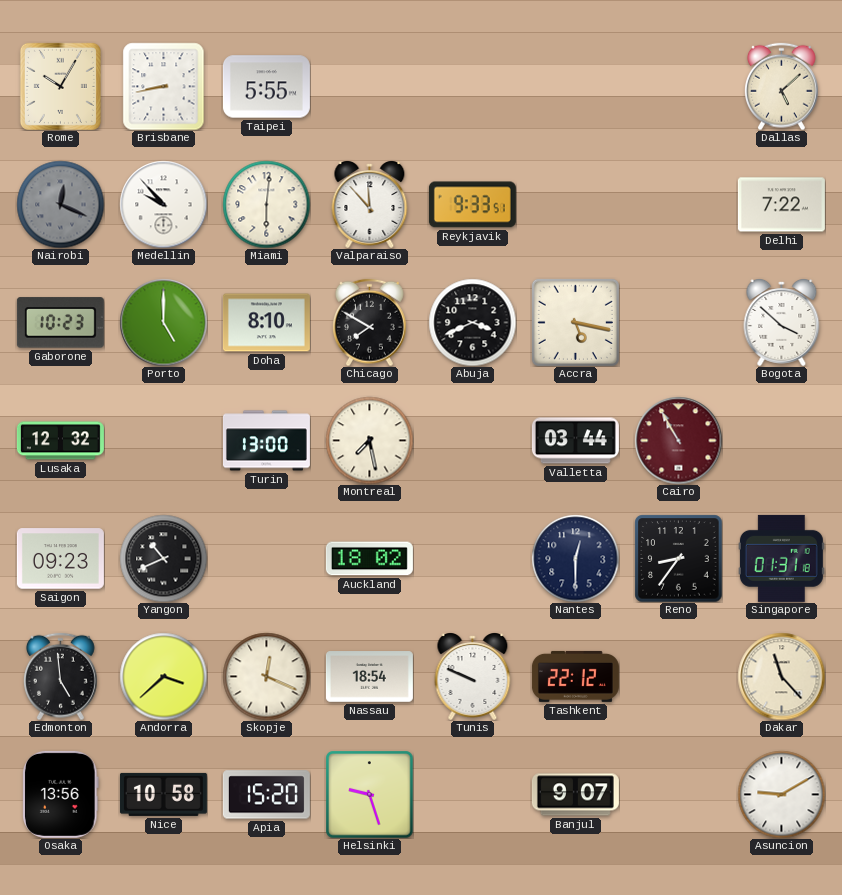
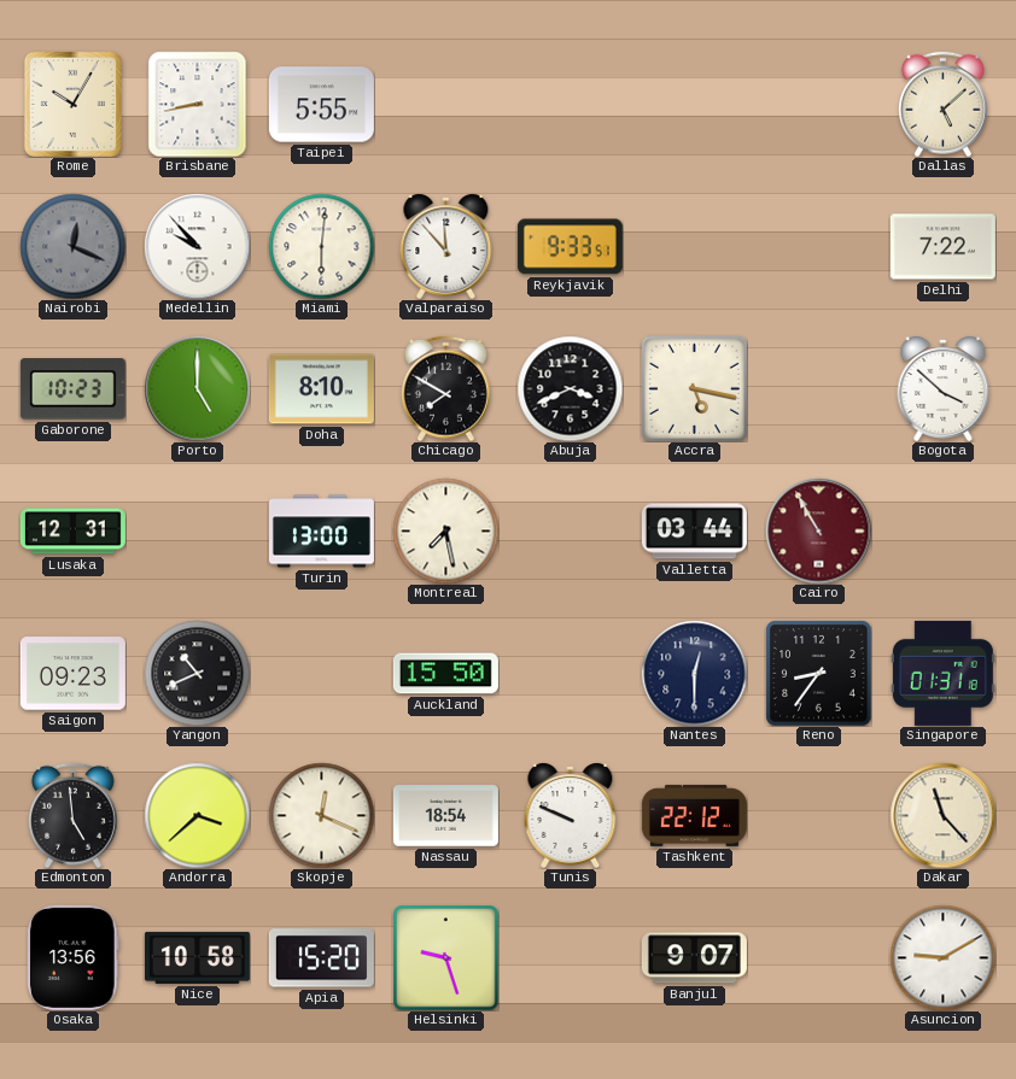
Lusaka: 12:32 -> 12:31 (72, 532)
Auckland: 18:02 -> 15:50 (445, 674)
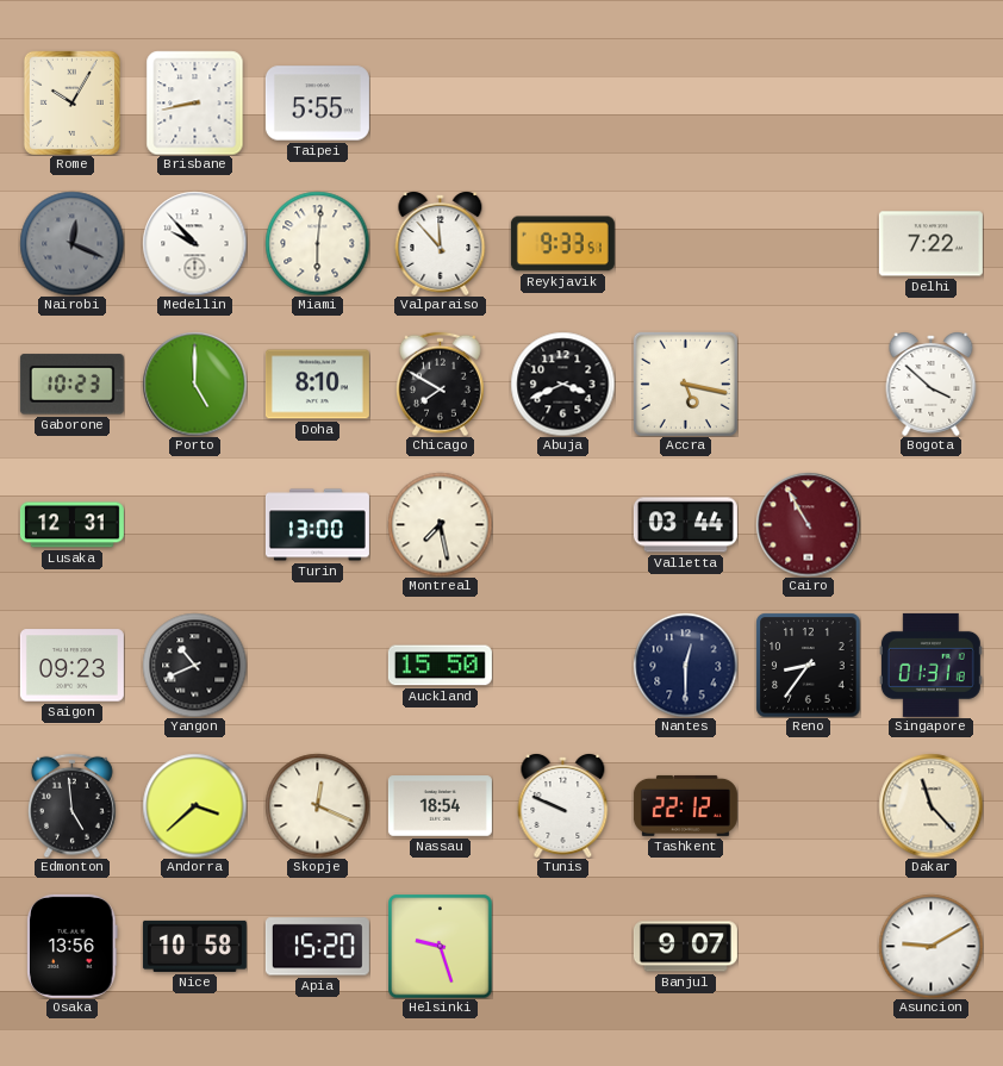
Dallas: 5:08 -> none (942, 104)
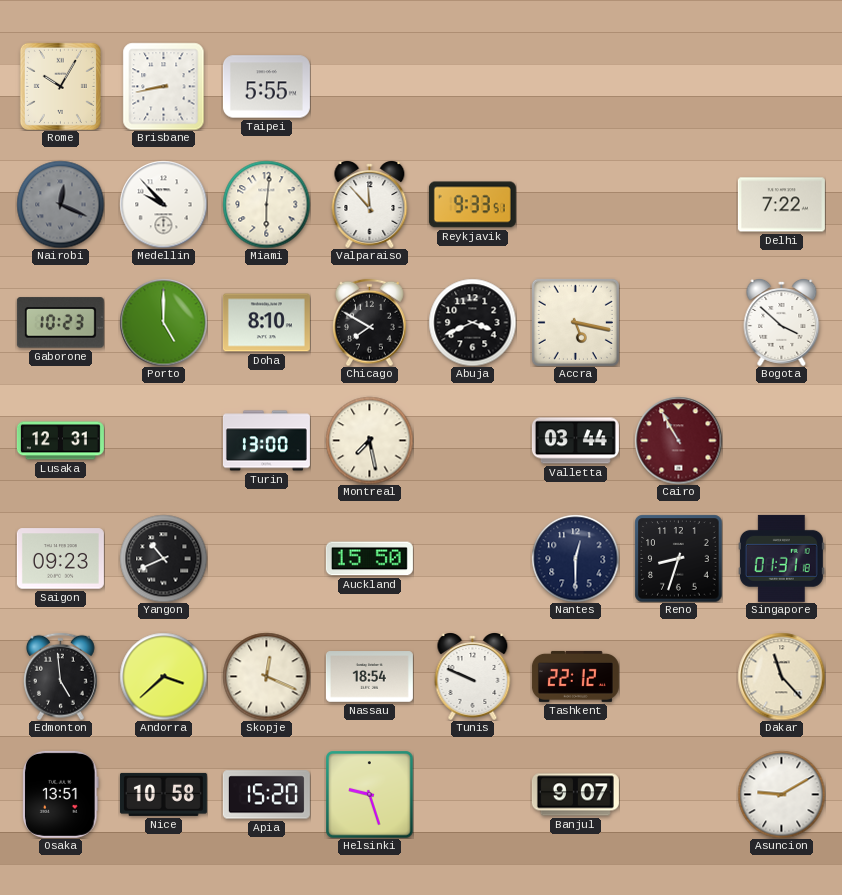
Reno: 8:36 -> 8:33 (678, 558)
Osaka: 13:56 -> 13:51 (61, 794)
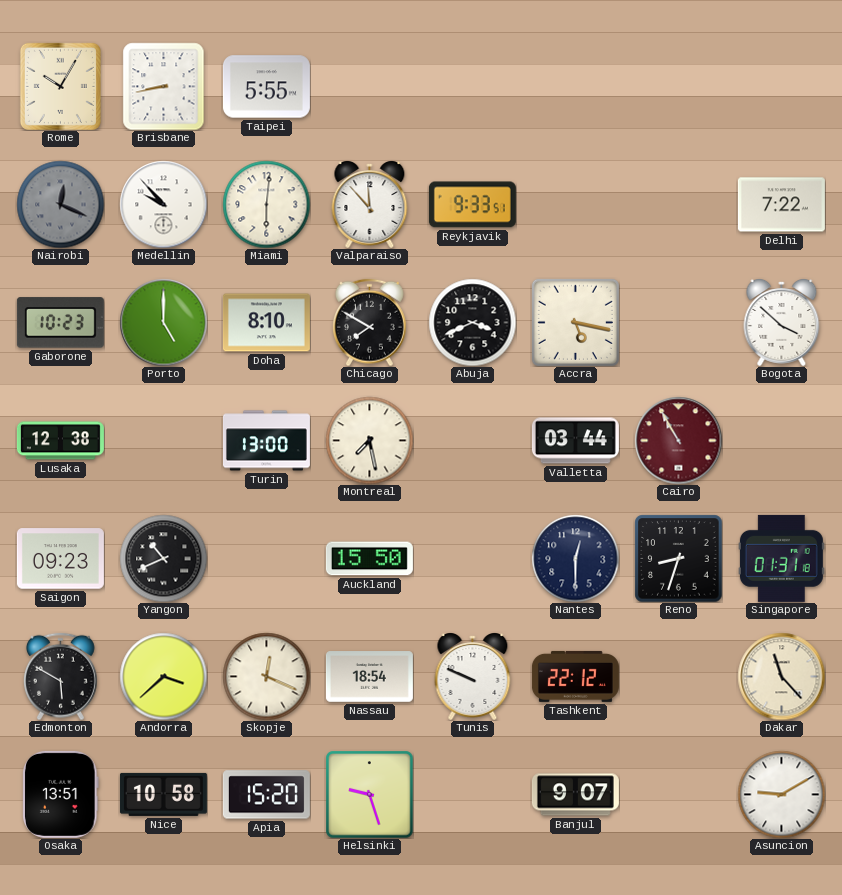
Lusaka: 12:31 -> 12:38 (60, 441)
Edmonton: 4:59 -> 5:50 (60, 676)
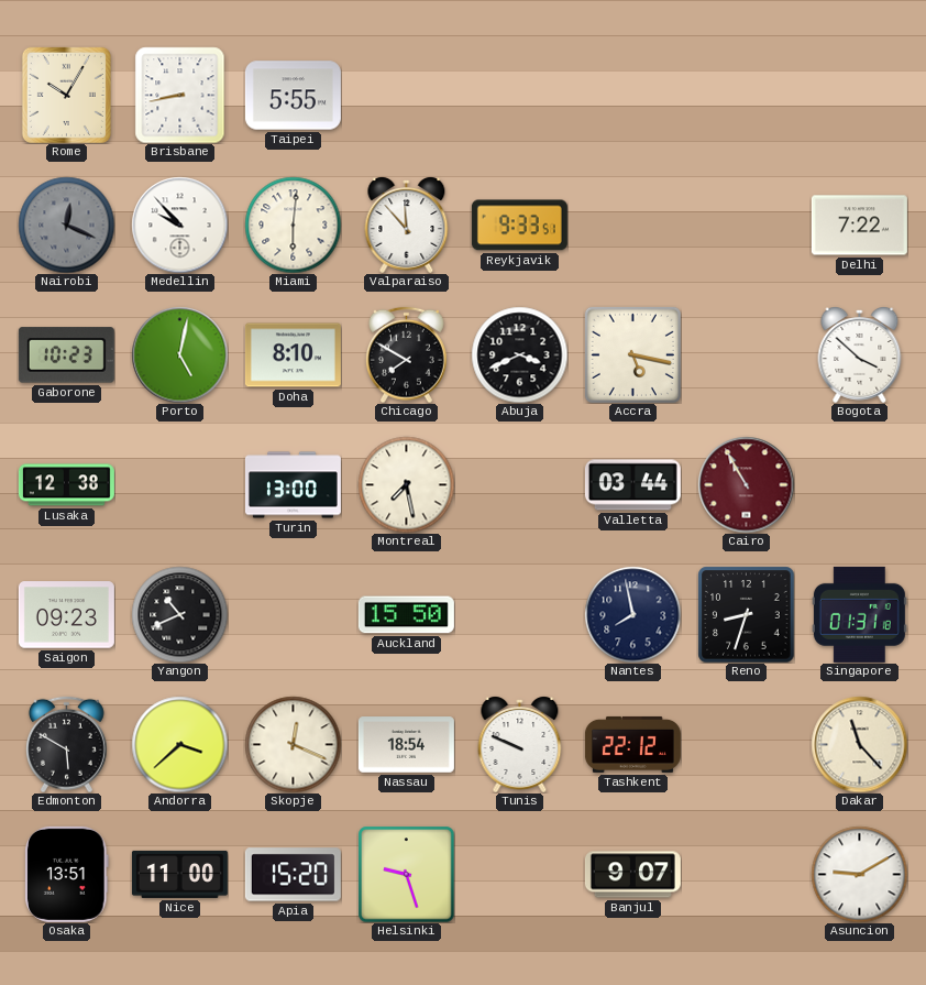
Porto: 5:00 -> 5:02 (179, 354)
Nantes: 12:30 -> 7:58 (632, 614)
Nice: 10:58 -> 11:00 (179, 874)
